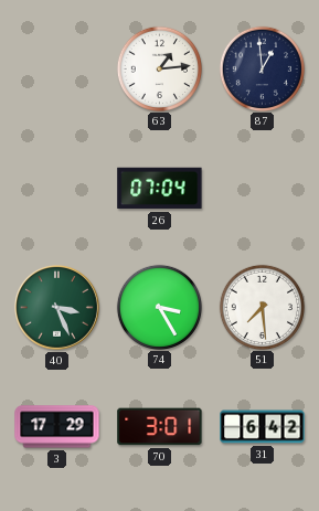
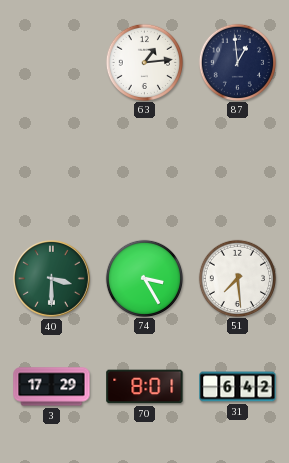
26: 07:04 -> none (160, 189)
40: 3:26 -> 3:30 (51, 278)
70: 3:01 -> 8:01 (145, 387)
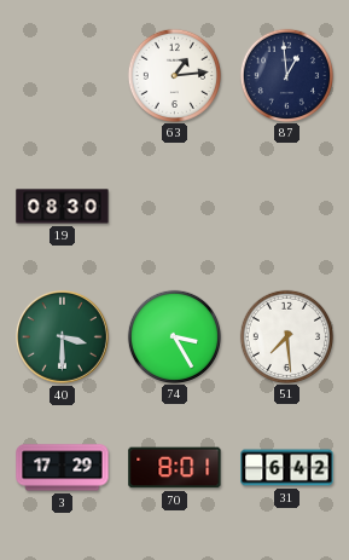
19: none -> 08:30 (63, 207)
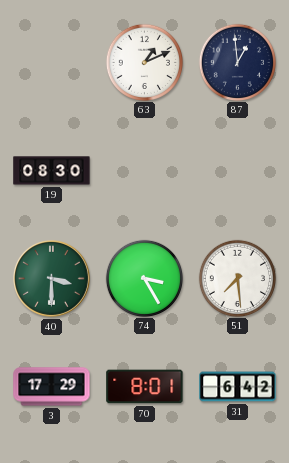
63: 1:14 -> 1:11 (144, 62)
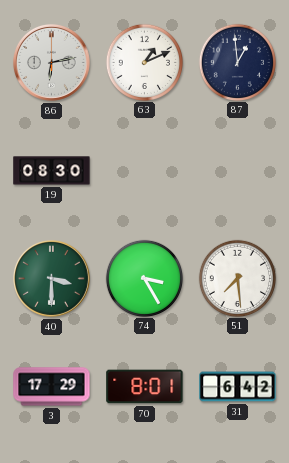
86: none -> 6:13 (51, 62)
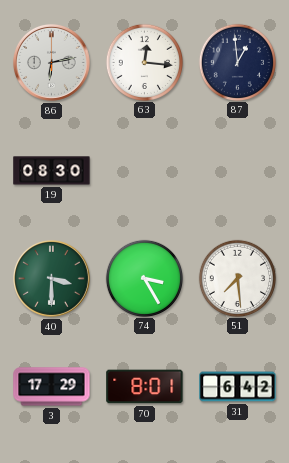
63: 1:11 -> 12:16 (144, 62)
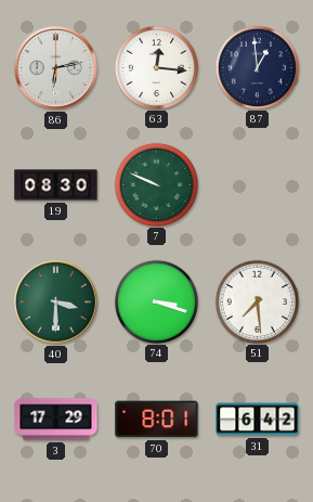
7: none -> 9:49 (156, 184)
74: 3:25 -> 3:18 (156, 301)
